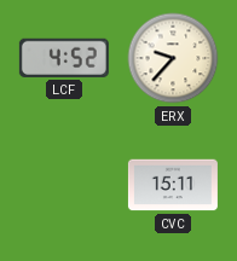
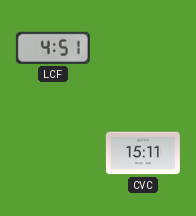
LCF: 4:52 -> 4:51 (53, 48)
ERX: 9:37 -> none (173, 58)
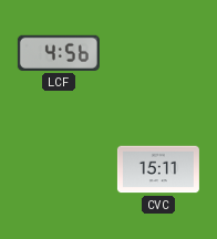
LCF: 4:51 -> 4:56 (59, 53)
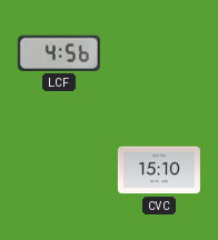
CVC: 15:11 -> 15:10 (159, 170)
